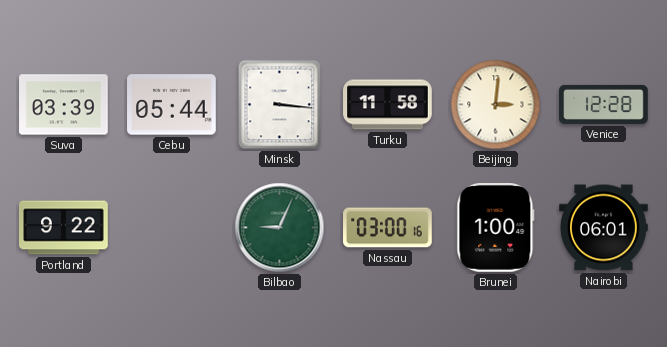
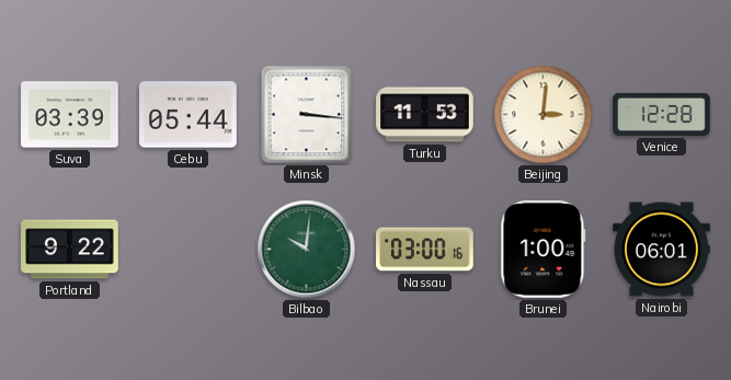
Turku: 11:58 -> 11:53 (425, 115)
Bilbao: 9:04 -> 10:01 (307, 250)
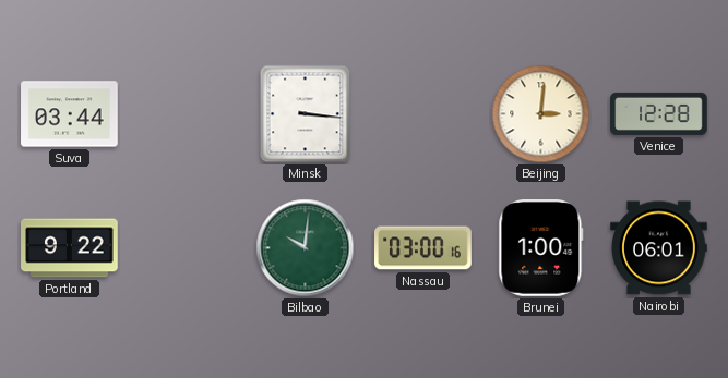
Suva: 03:39 -> 03:44 (70, 114)
Cebu: 05:44 -> none (189, 115)
Turku: 11:53 -> none (425, 115)
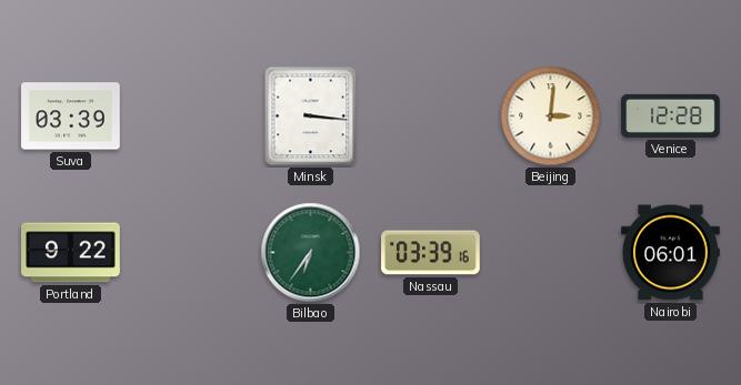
Suva: 03:44 -> 03:39 (71, 116)
Bilbao: 10:01 -> 6:36 (311, 253)
Nassau: 03:00 -> 03:39 (431, 253)
Brunei: 1:00 -> none (541, 248)
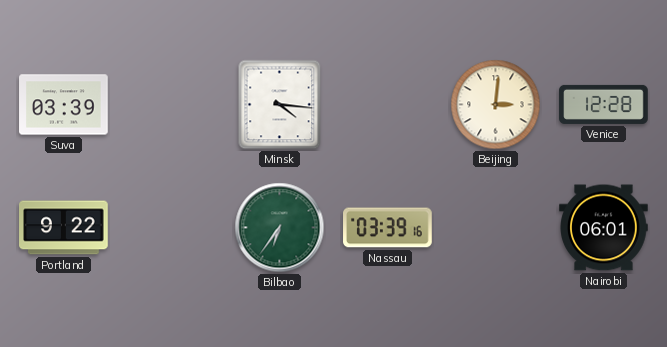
Minsk: 3:16 -> 4:16 (280, 105)
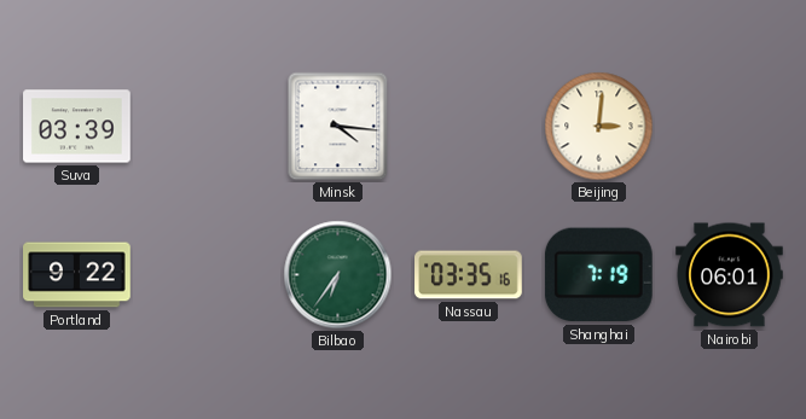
Venice: 12:28 -> none (604, 104)
Nassau: 03:39 -> 03:35 (469, 275)
Shanghai: none -> 7:19 (598, 275)
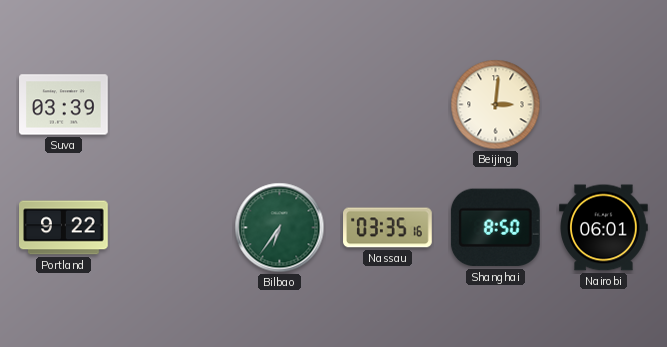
Minsk: 4:16 -> none (338, 127)
Shanghai: 7:19 -> 8:50 (495, 228)
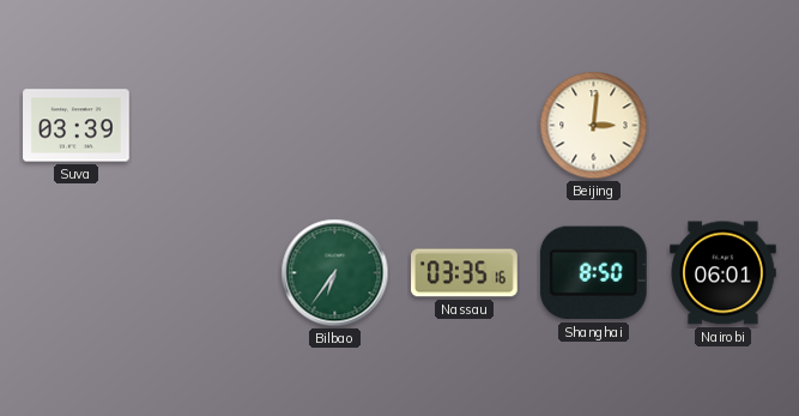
Portland: 9:22 -> none (64, 228)
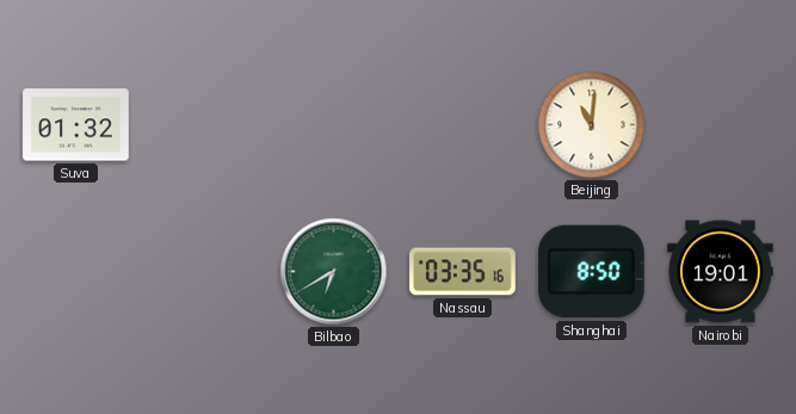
Suva: 03:39 -> 01:32 (76, 125)
Beijing: 3:01 -> 11:01 (592, 125)
Bilbao: 6:36 -> 6:40 (334, 272)
Nairobi: 06:01 -> 19:01 (721, 272)
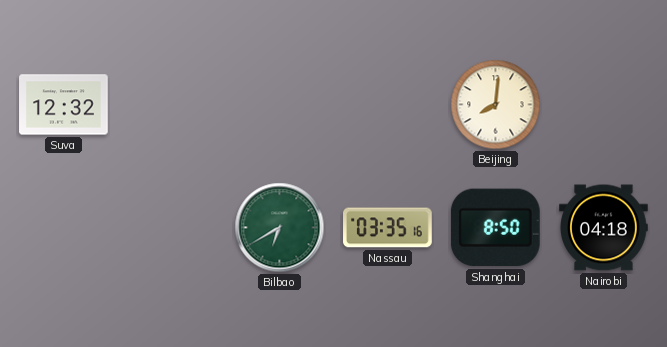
Suva: 01:32 -> 12:32 (64, 105)
Beijing: 11:01 -> 8:01 (496, 105)
Nairobi: 19:01 -> 04:18 (604, 228)
